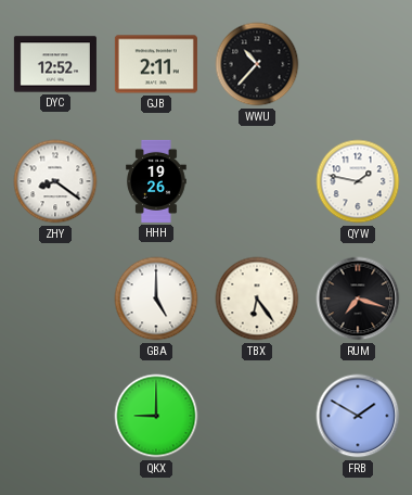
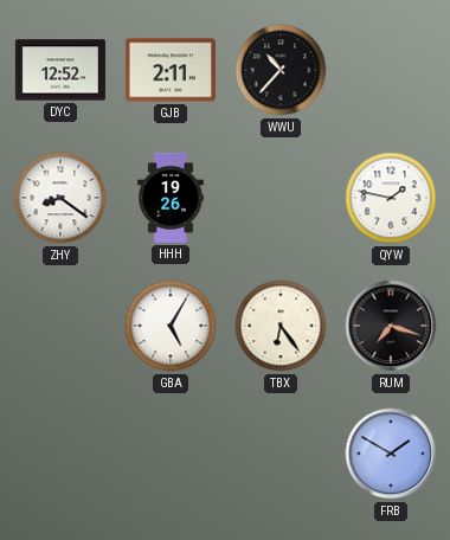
GBA: 5:00 -> 5:05 (171, 326)
QKX: 9:00 -> none (156, 416)
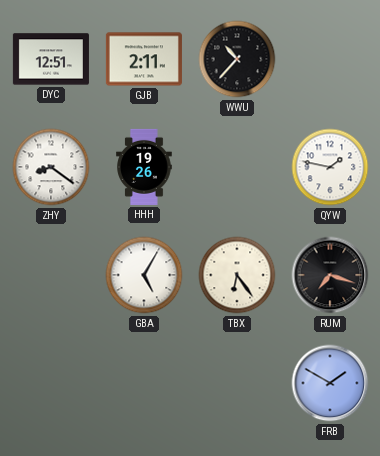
DYC: 12:52 -> 12:51 (51, 59)
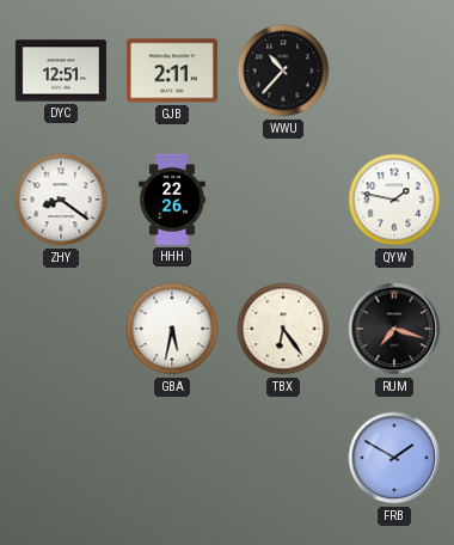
HHH: 19:26 -> 22:26 (172, 200)
GBA: 5:05 -> 5:32 (172, 329)
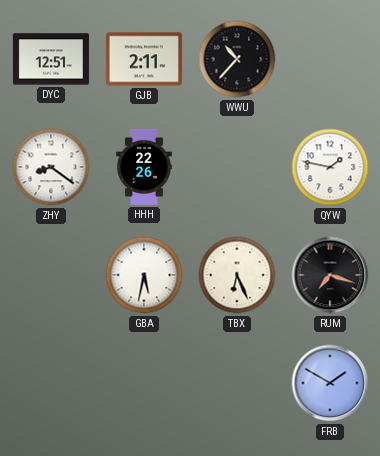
TBX: 6:24 -> 6:26 (237, 275)
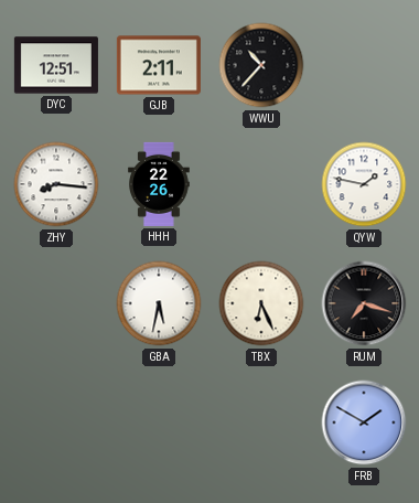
ZHY: 8:21 -> 8:16 (56, 184)
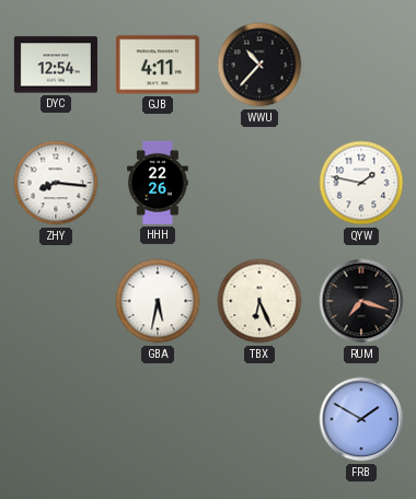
DYC: 12:51 -> 12:54 (56, 65)
GJB: 2:11 -> 4:11 (158, 65)
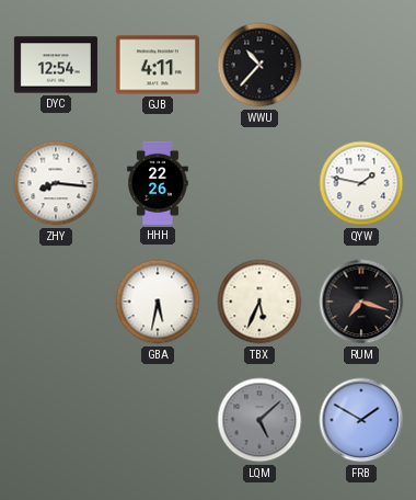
TBX: 6:26 -> 5:34 (259, 302)
LQM: none -> 5:08 (259, 420)
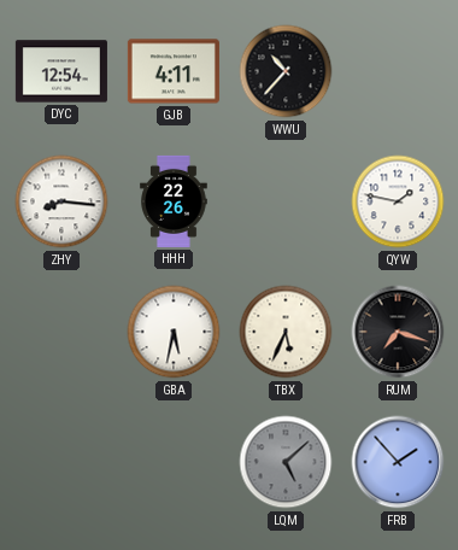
FRB: 1:50 -> 1:53 (398, 462)
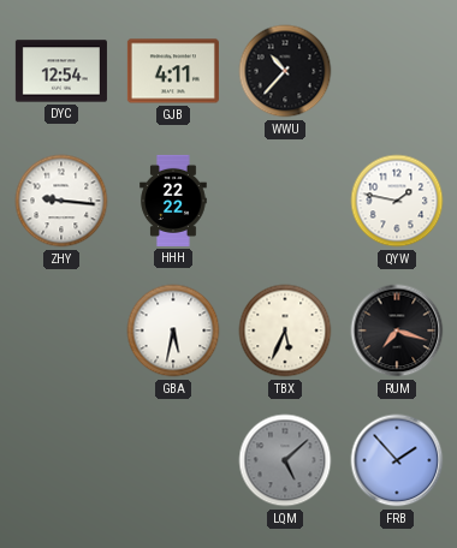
ZHY: 8:16 -> 9:16 (61, 201)
HHH: 22:26 -> 22:22 (173, 201)
